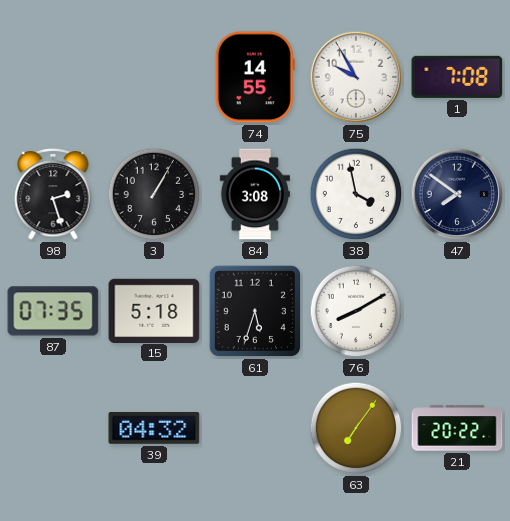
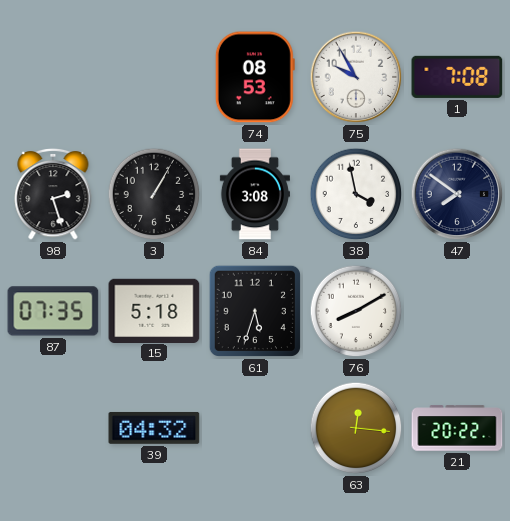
74: 14:55 -> 08:53 (255, 77)
63: 7:06 -> 12:16 (356, 428)
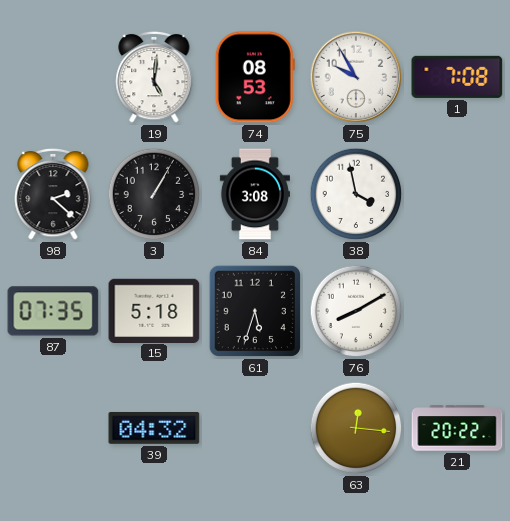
19: none -> 5:01 (154, 77)
98: 2:27 -> 2:22 (53, 194)
47: 7:51 -> none (457, 194)
